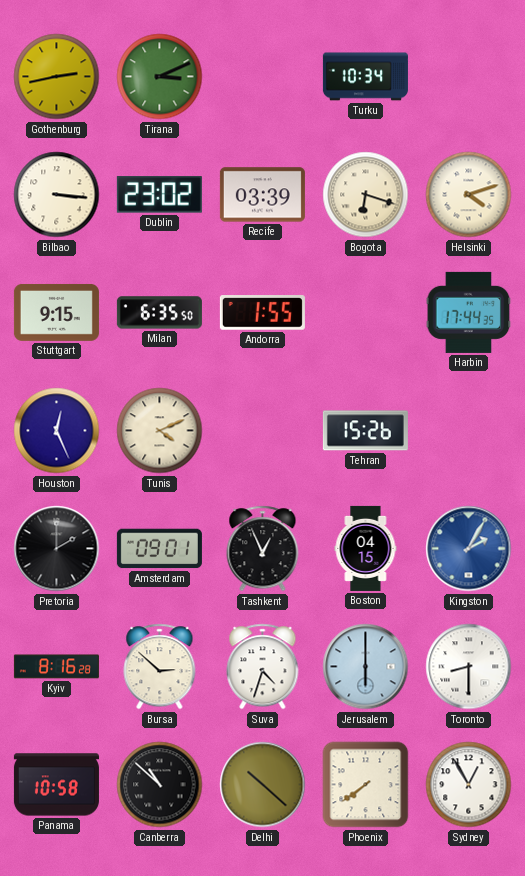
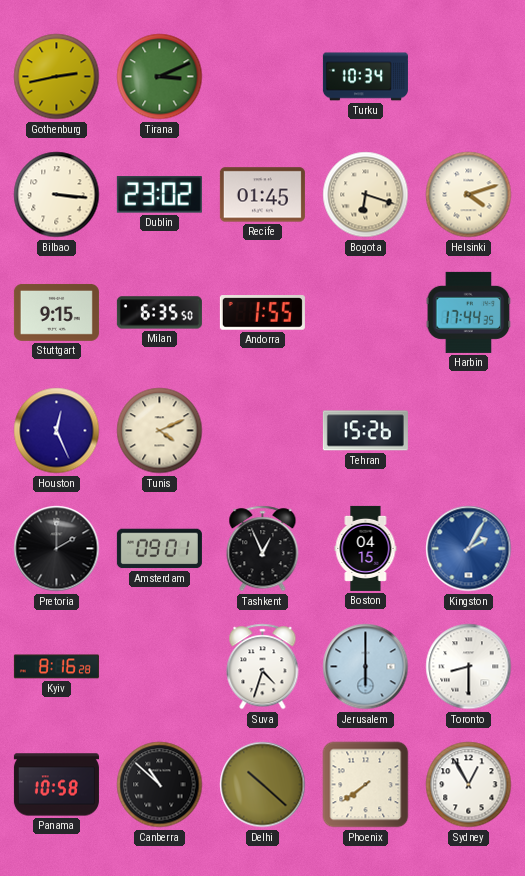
Recife: 03:39 -> 01:45 (262, 195)
Bursa: 2:52 -> none (160, 667)
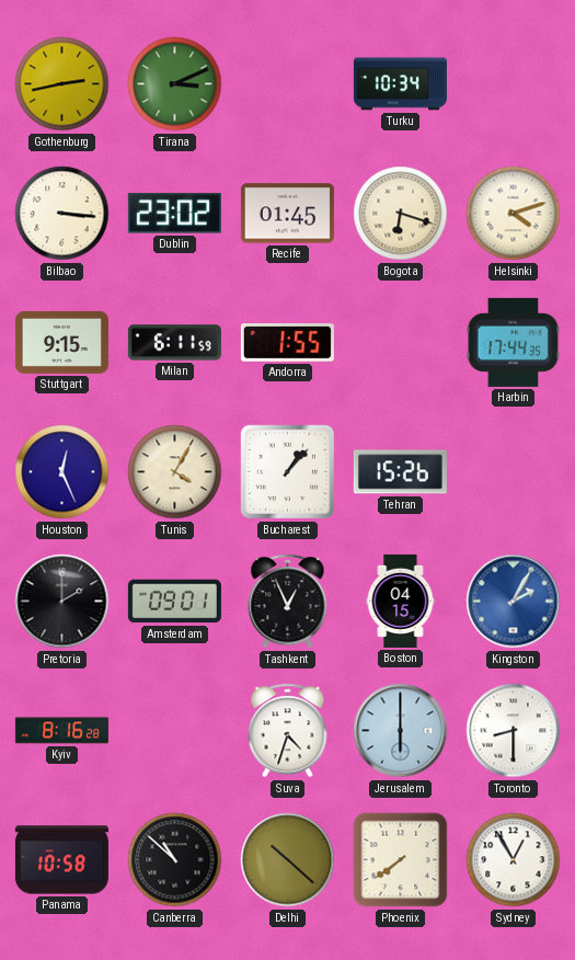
Milan: 6:35 -> 6:11 (174, 343)
Tunis: 4:11 -> 4:05 (175, 472)
Bucharest: none -> 1:07 (288, 472)
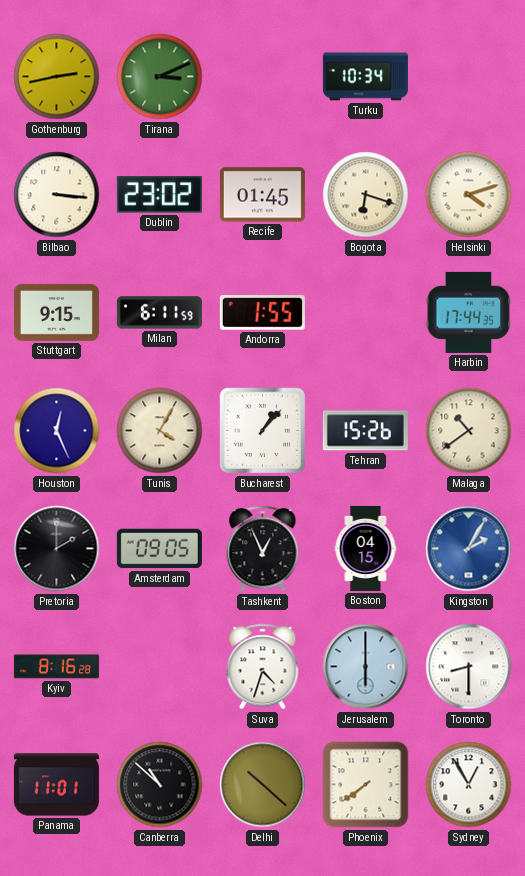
Malaga: none -> 10:39 (469, 431)
Amsterdam: 09:01 -> 09:05 (159, 549)
Panama: 10:58 -> 11:01 (56, 785)
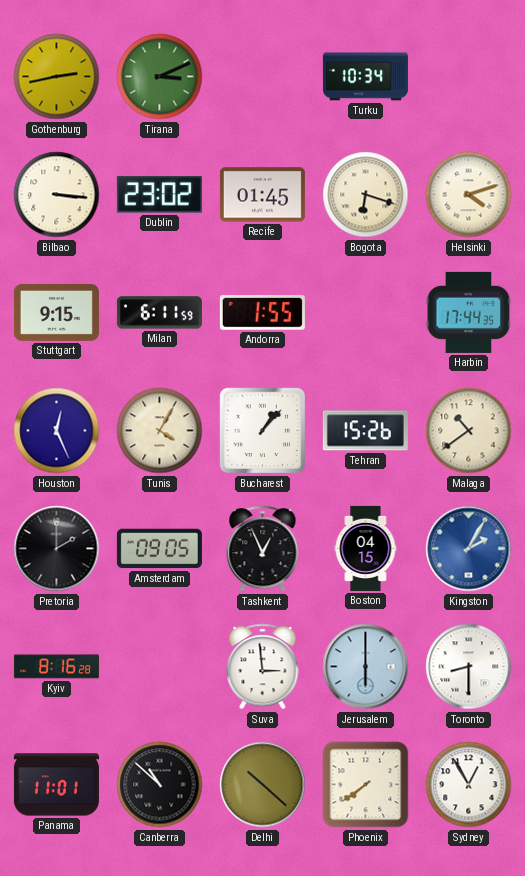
Suva: 4:33 -> 2:59 (263, 667)
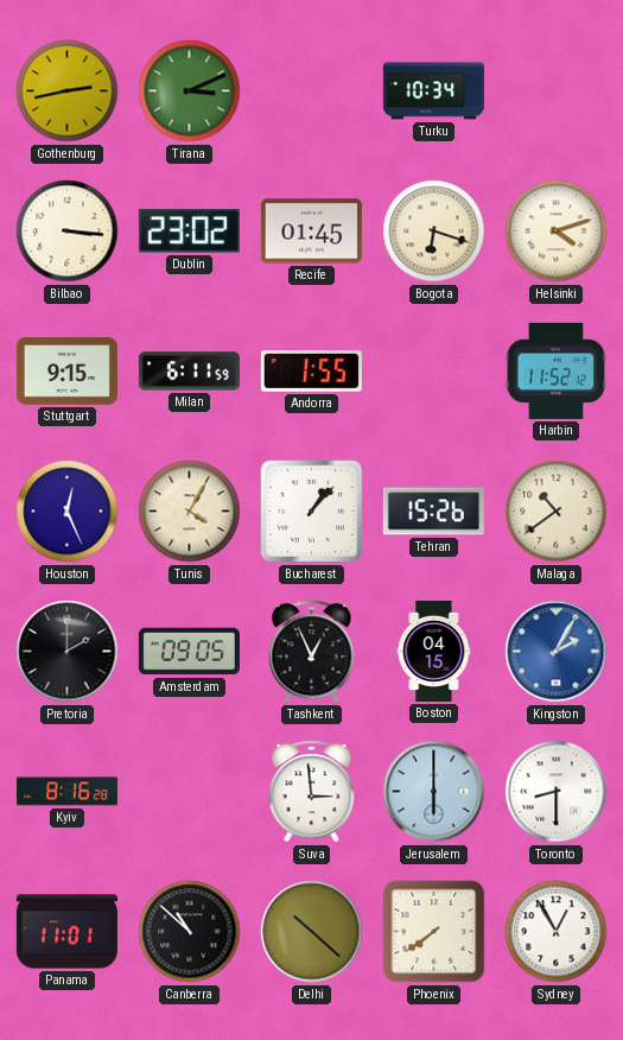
Harbin: 17:44 -> 11:52 (557, 370)
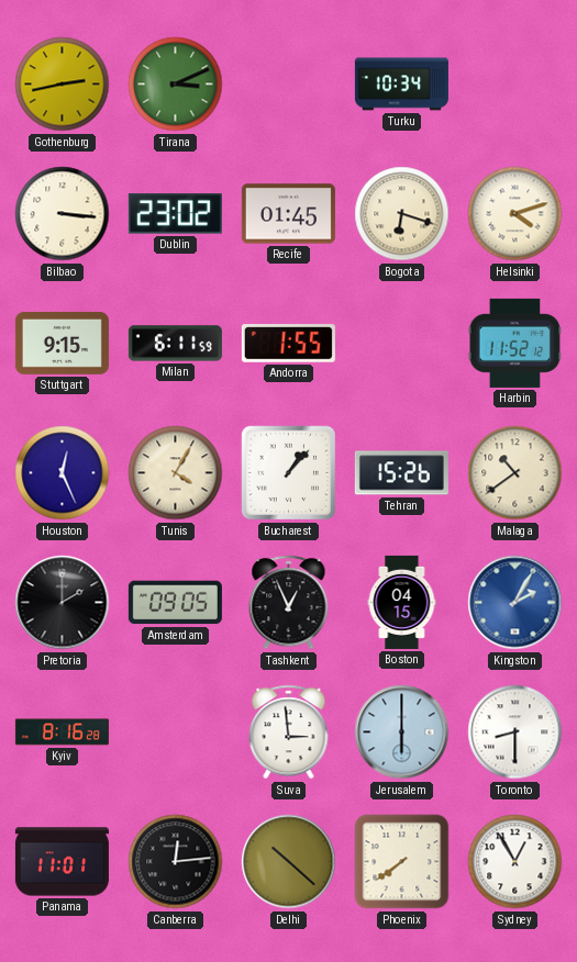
Canberra: 10:52 -> 12:14 (176, 862)
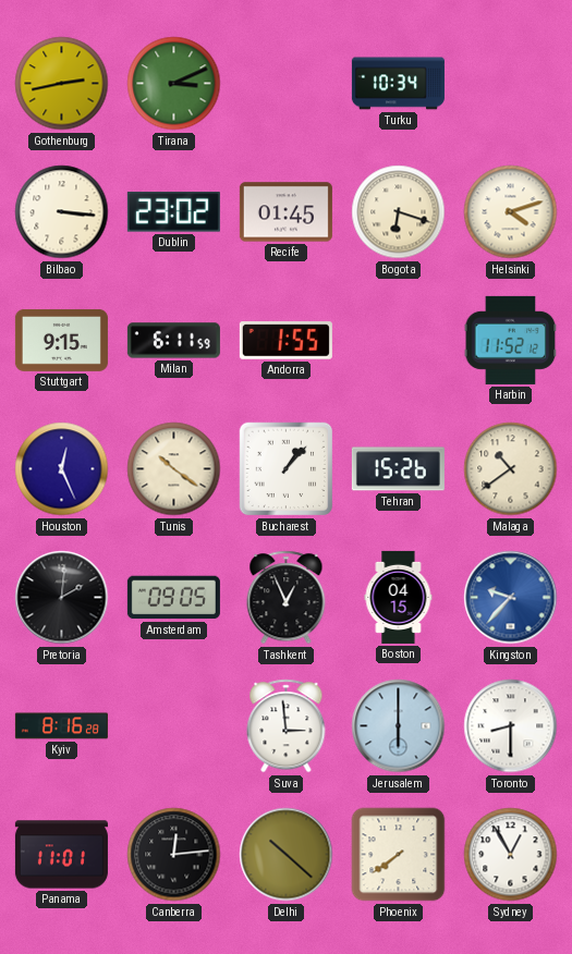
Tunis: 4:05 -> 10:21 (174, 469)
Pretoria: 2:00 -> 2:01 (62, 598)
Kingston: 2:05 -> 9:37 (511, 598)
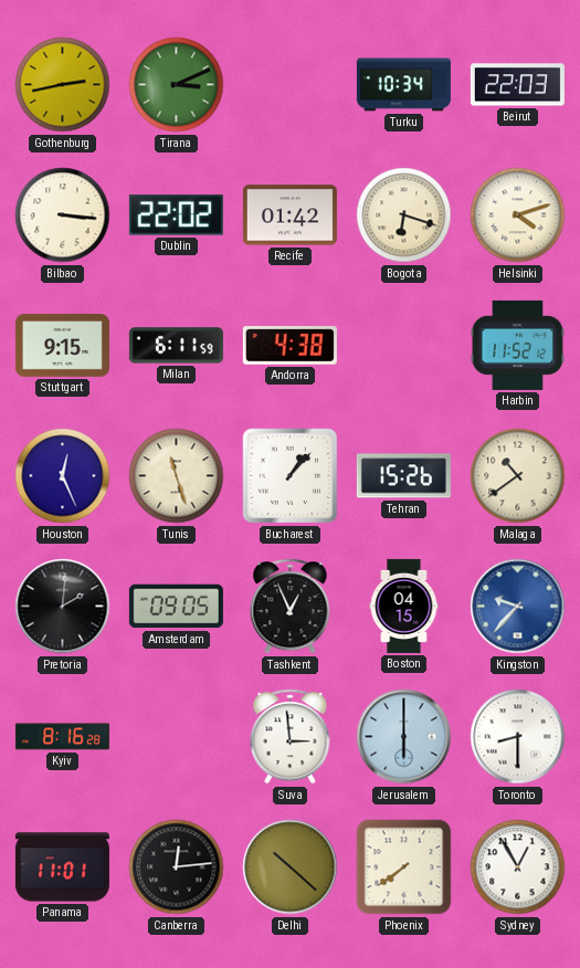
Beirut: none -> 22:03 (517, 85)
Dublin: 23:02 -> 22:02 (176, 215)
Recife: 01:45 -> 01:42 (289, 215)
Andorra: 1:55 -> 4:38 (289, 346)
Tunis: 10:21 -> 11:27 (177, 476)
